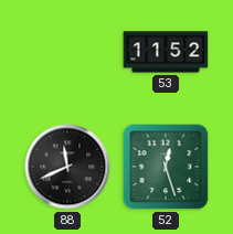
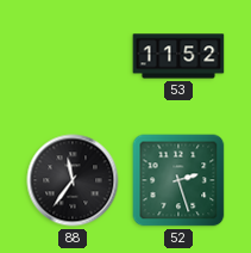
88: 11:41 -> 11:36 (73, 180)
52: 12:27 -> 2:27 (178, 180)
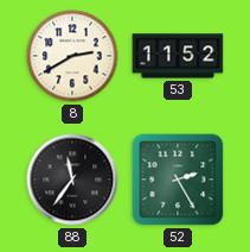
8: none -> 2:40 (72, 56)
52: 2:27 -> 2:25 (178, 179)
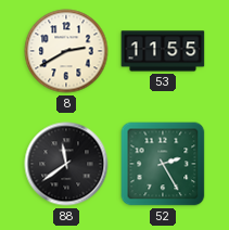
53: 11:52 -> 11:55 (163, 51)
88: 11:36 -> 11:39 (66, 164)
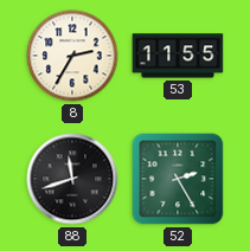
8: 2:40 -> 2:35 (72, 56)
88: 11:39 -> 11:42 (72, 179)
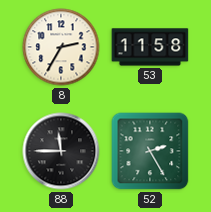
53: 11:55 -> 11:58 (150, 47)
88: 11:42 -> 11:45 (61, 151)
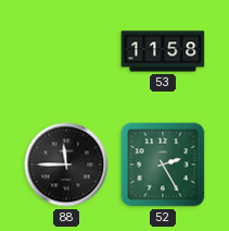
8: 2:35 -> none (61, 47)
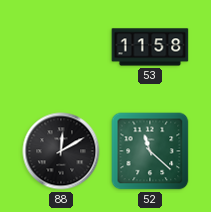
88: 11:45 -> 12:10 (61, 151)
52: 2:25 -> 11:22 (150, 151)
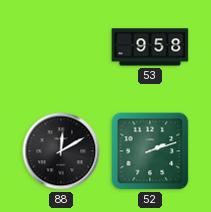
53: 11:58 -> 9:58 (150, 47)
52: 11:22 -> 2:12 (150, 151)
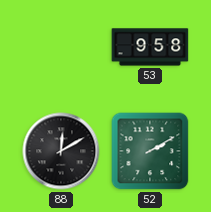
52: 2:12 -> 2:10 (150, 151)
